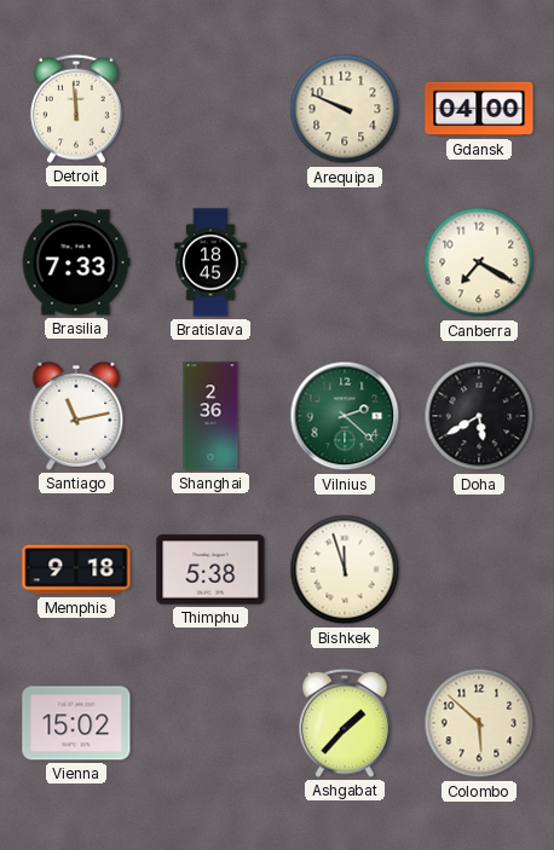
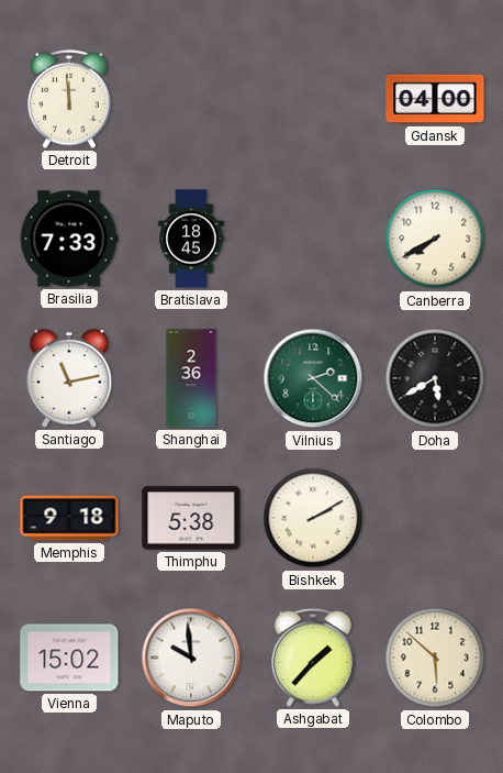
Arequipa: 9:49 -> none (345, 109)
Canberra: 7:20 -> 7:40 (435, 239)
Bishkek: 11:57 -> 2:10 (313, 518)
Maputo: none -> 9:59 (191, 658)
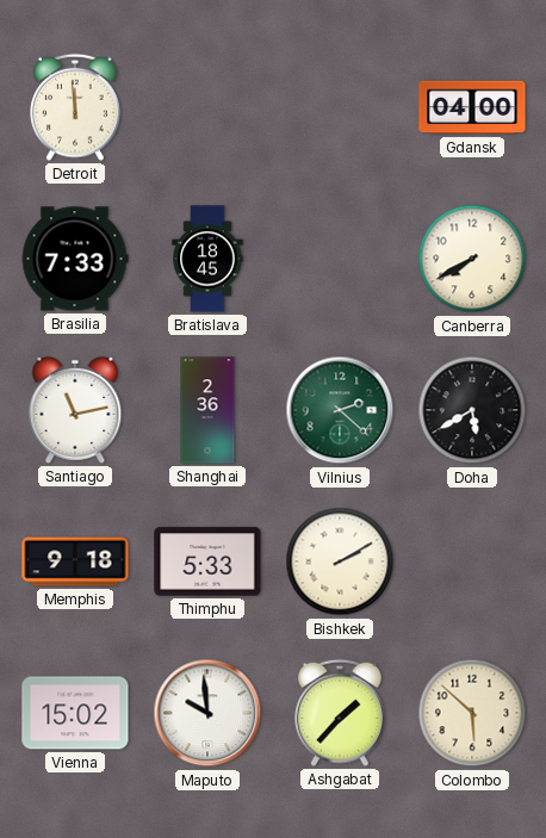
Thimphu: 5:38 -> 5:33 (207, 561)
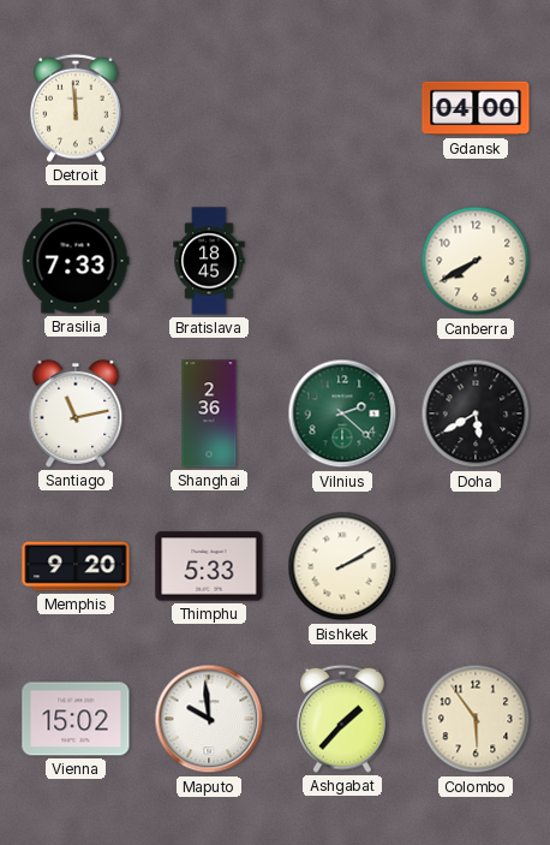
Memphis: 9:18 -> 9:20 (76, 566)
Colombo: 5:52 -> 5:54 (476, 719)
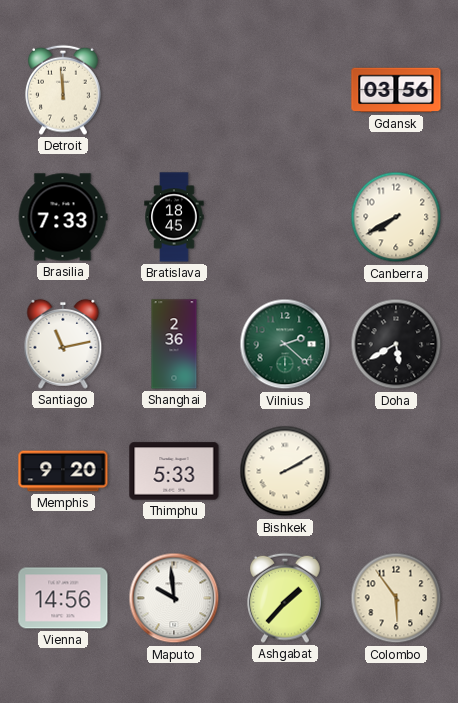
Gdansk: 04:00 -> 03:56 (396, 90)
Vienna: 15:02 -> 14:56 (63, 598)
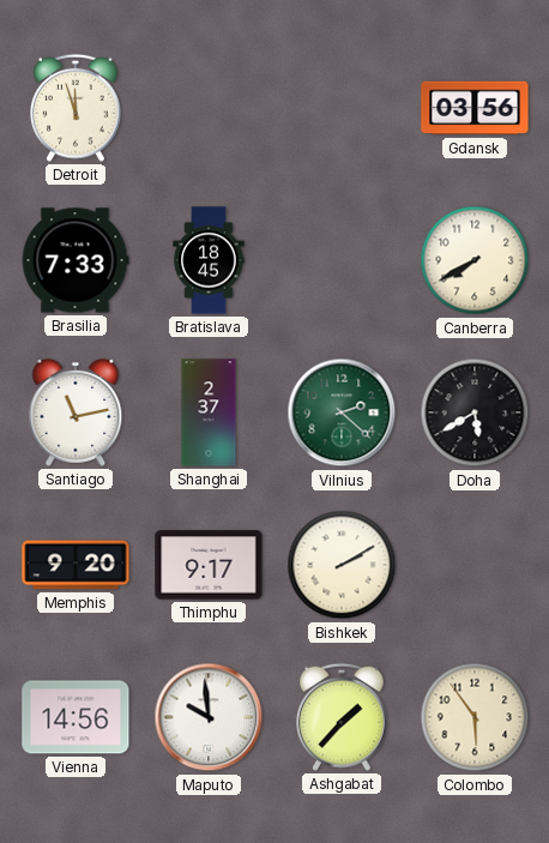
Detroit: 11:59 -> 11:57 (77, 108)
Shanghai: 2:36 -> 2:37 (209, 413)
Thimphu: 5:33 -> 9:17 (209, 565)
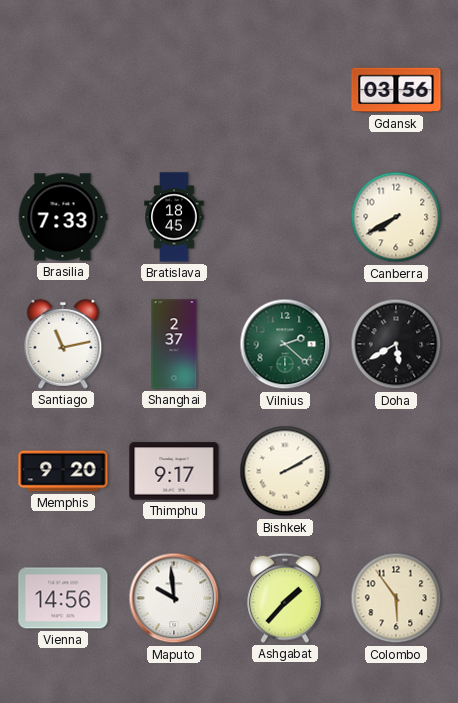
Detroit: 11:57 -> none (77, 108)
